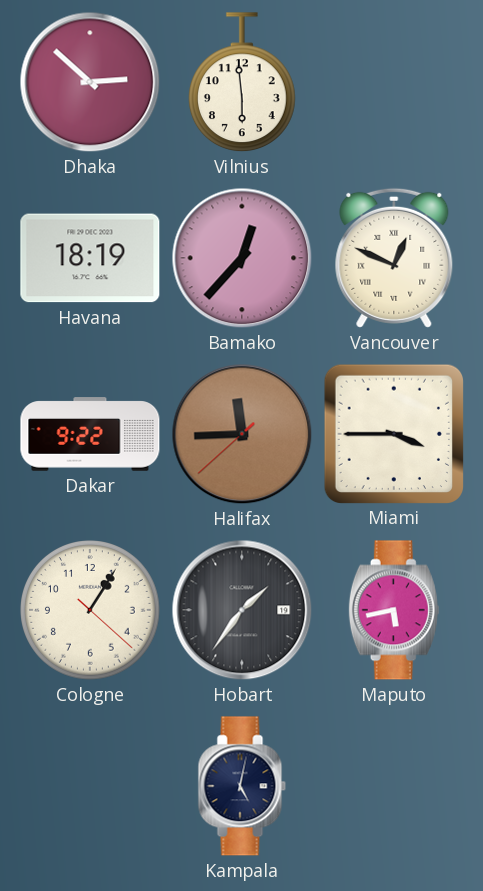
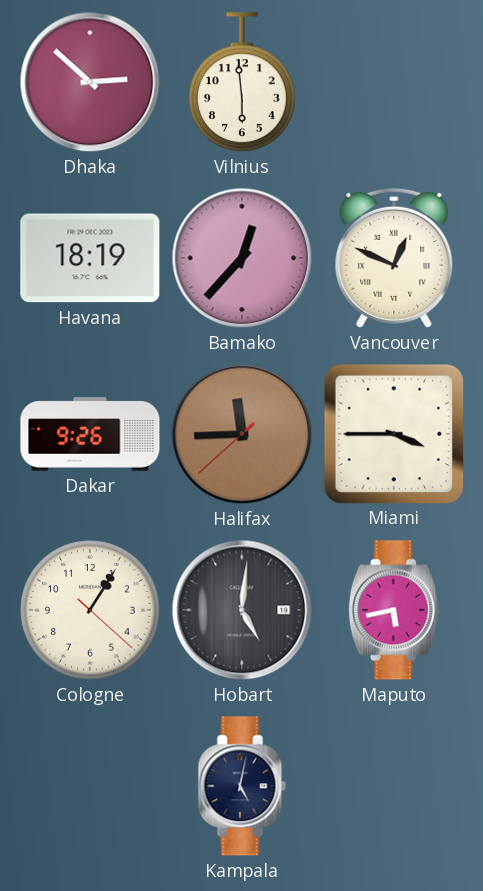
Dakar: 9:22 -> 9:26 (90, 434)
Hobart: 1:36 -> 5:01 (242, 610)
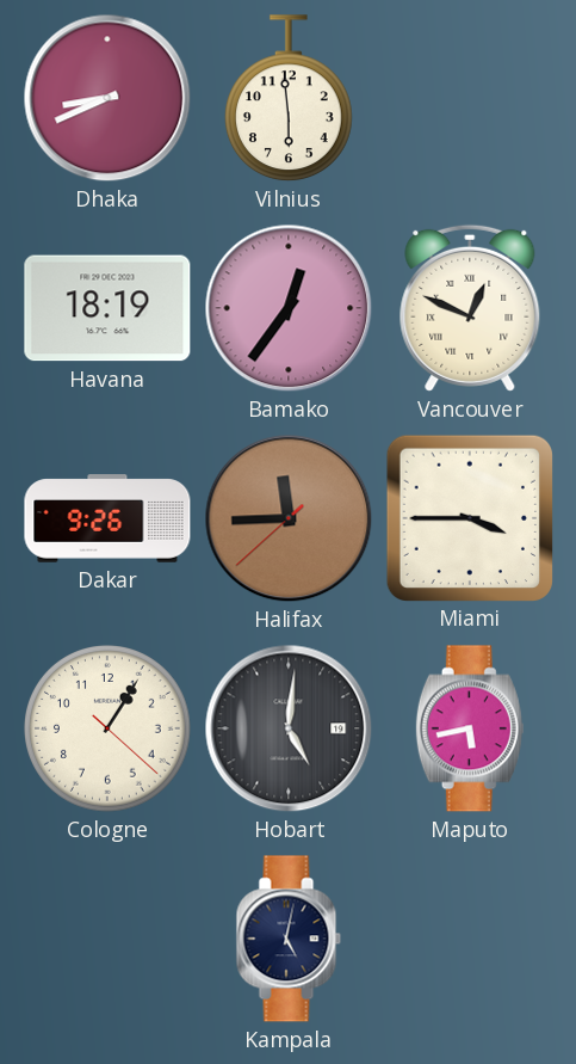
Dhaka: 2:52 -> 8:41 (107, 98)
Bamako: 12:37 -> 12:36 (289, 308)
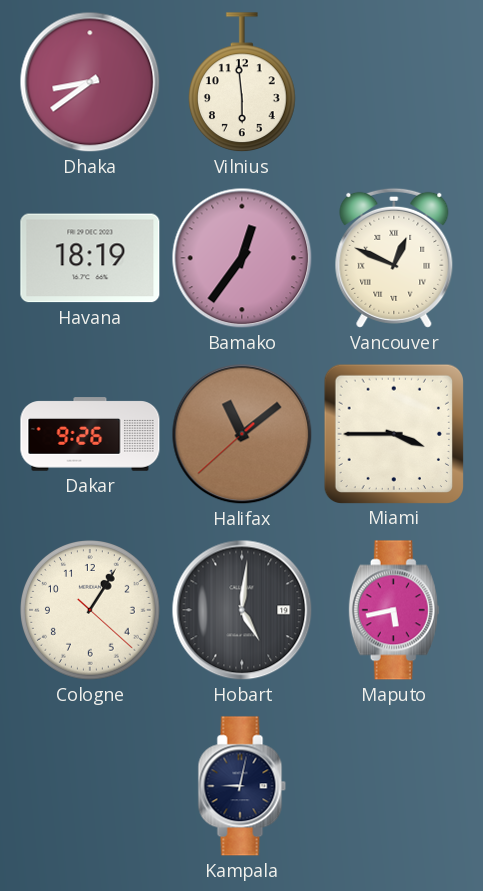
Dhaka: 8:41 -> 8:39 (90, 82)
Halifax: 11:44 -> 11:08 (242, 434)
Kampala: 5:02 -> 9:02 (242, 786)
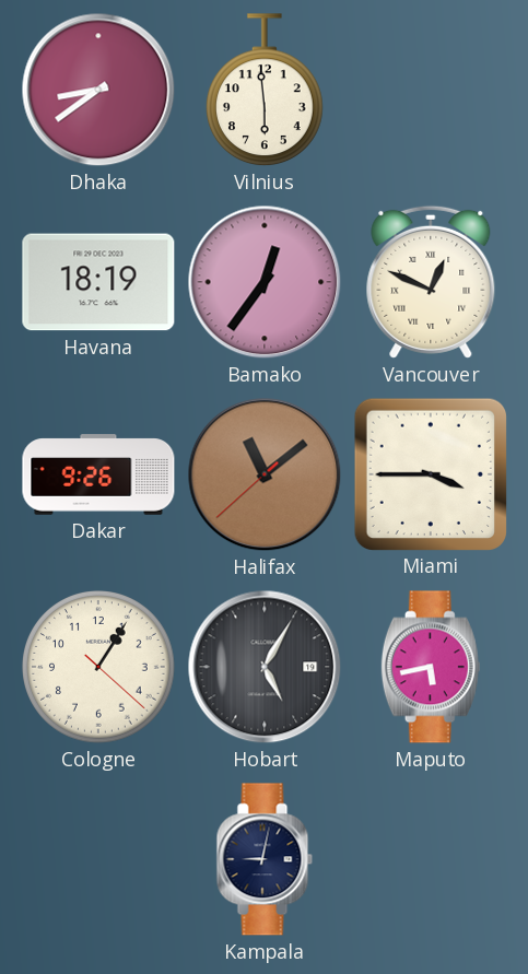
Hobart: 5:01 -> 5:05 (265, 667)
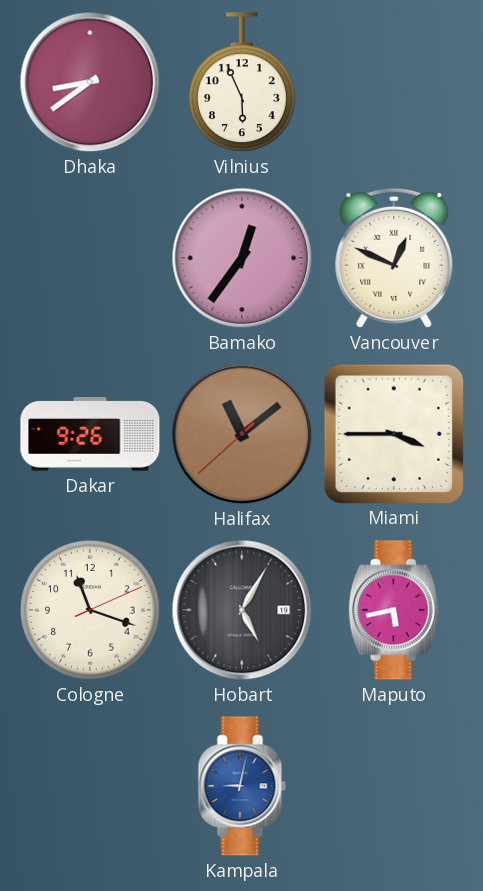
Vilnius: 5:59 -> 5:56 (242, 83)
Havana: 18:19 -> none (98, 282)
Cologne: 1:05 -> 11:18 (90, 610)
Kampala dial: navy -> blue (242, 786)
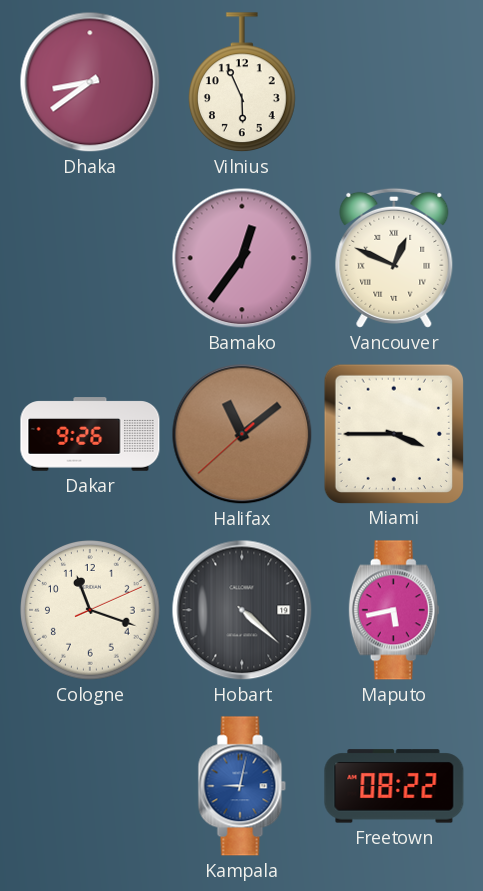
Hobart: 5:05 -> 4:22 (242, 610)
Freetown: none -> 08:22 (394, 786)
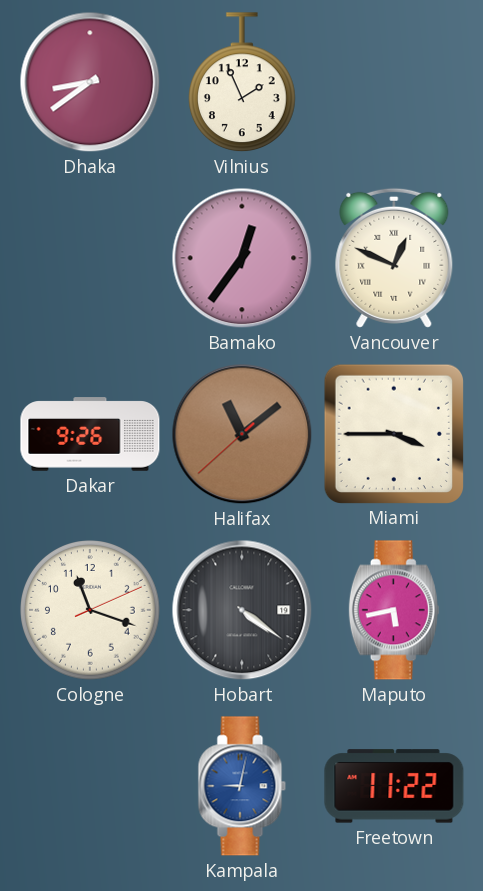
Vilnius: 5:56 -> 1:56 (242, 83)
Hobart: 4:22 -> 4:21 (242, 610)
Freetown: 08:22 -> 11:22 (394, 786)
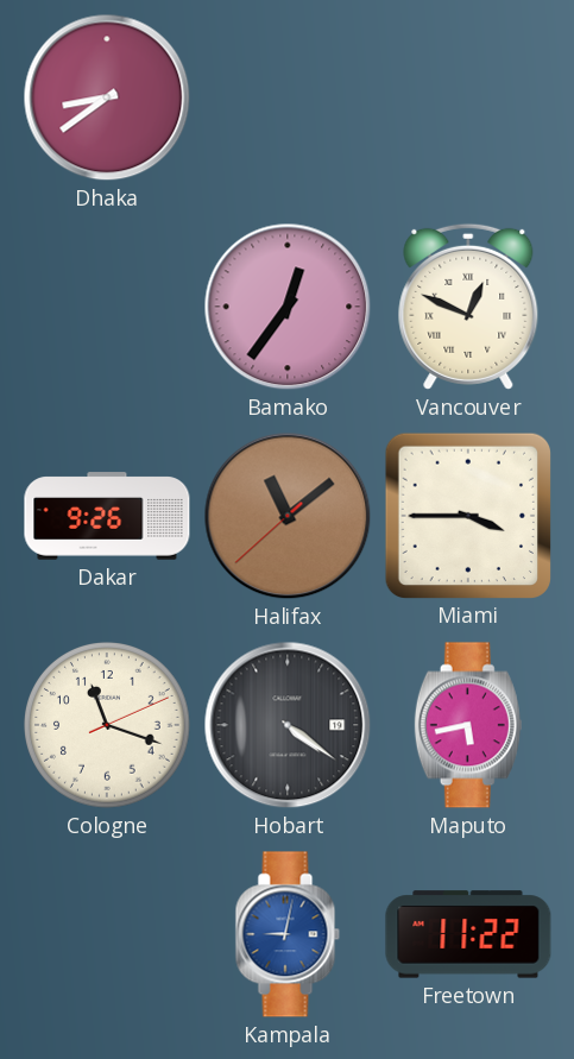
Vilnius: 1:56 -> none (242, 83)
